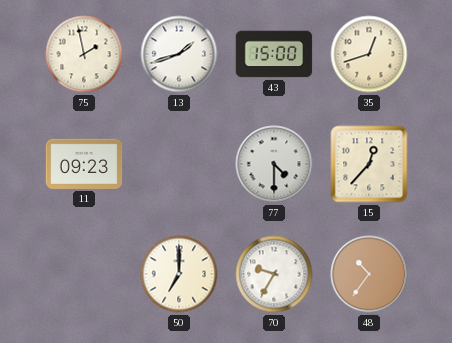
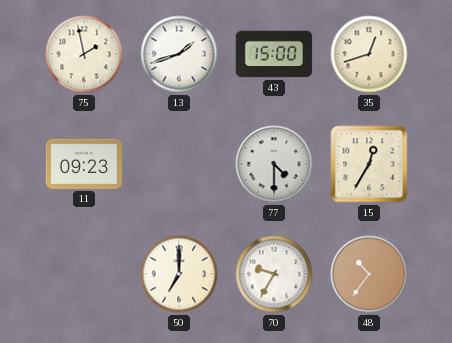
15: 12:37 -> 12:35 (369, 164)
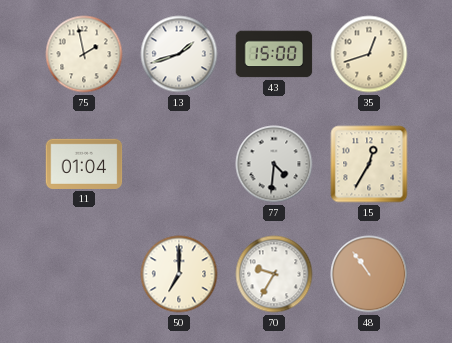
11: 09:23 -> 01:04 (84, 164)
77: 4:30 -> 4:31 (274, 164)
48: 10:36 -> 10:54 (369, 274)
